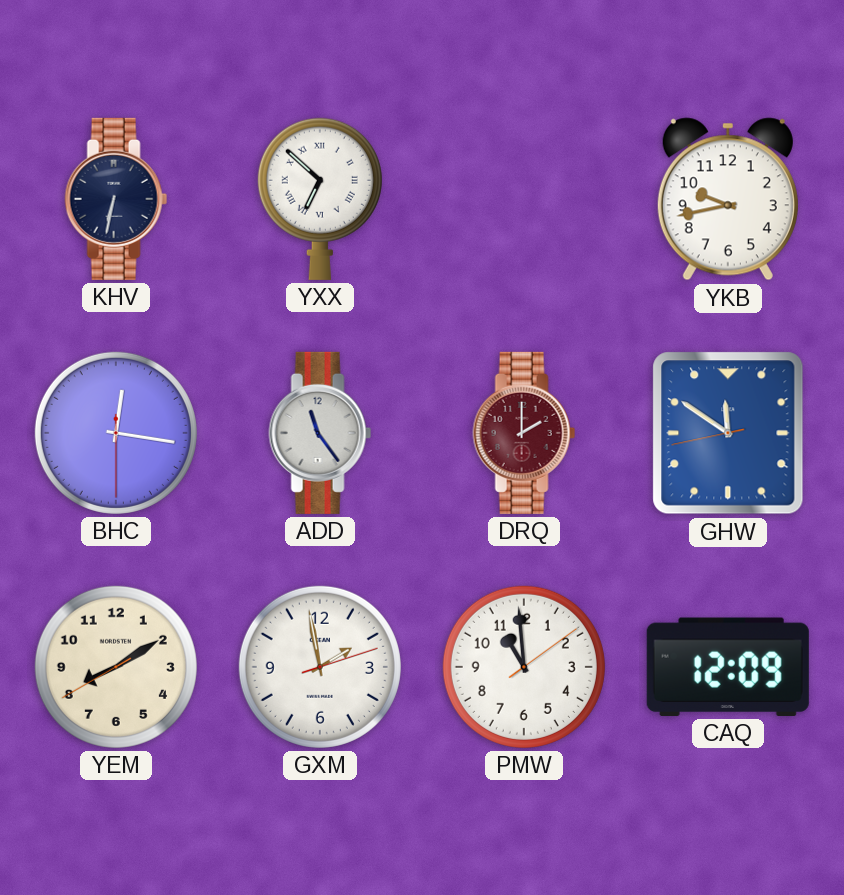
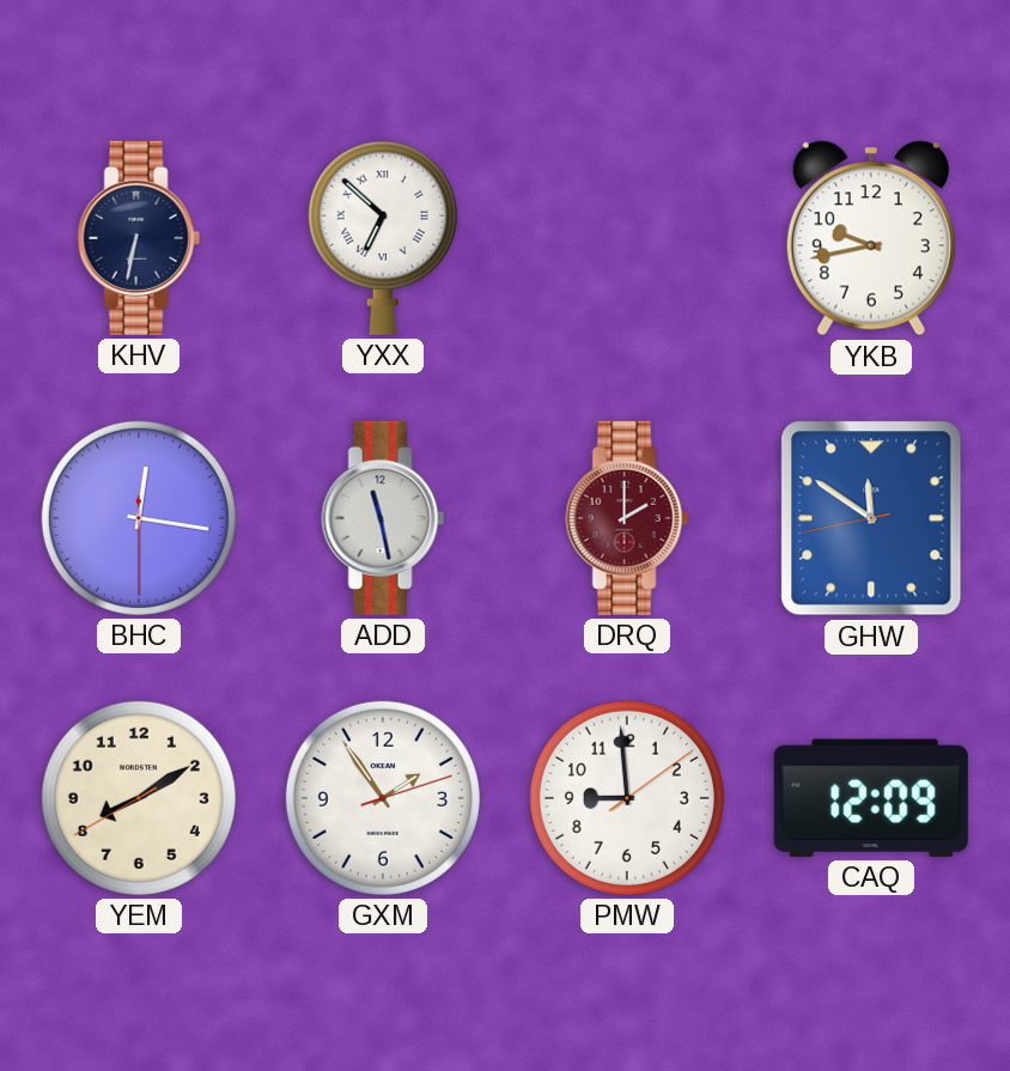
ADD: 11:24 -> 11:28 (383, 518)
GXM: 1:58 -> 1:54 (383, 798)
PMW: 10:59 -> 8:59 (627, 798)
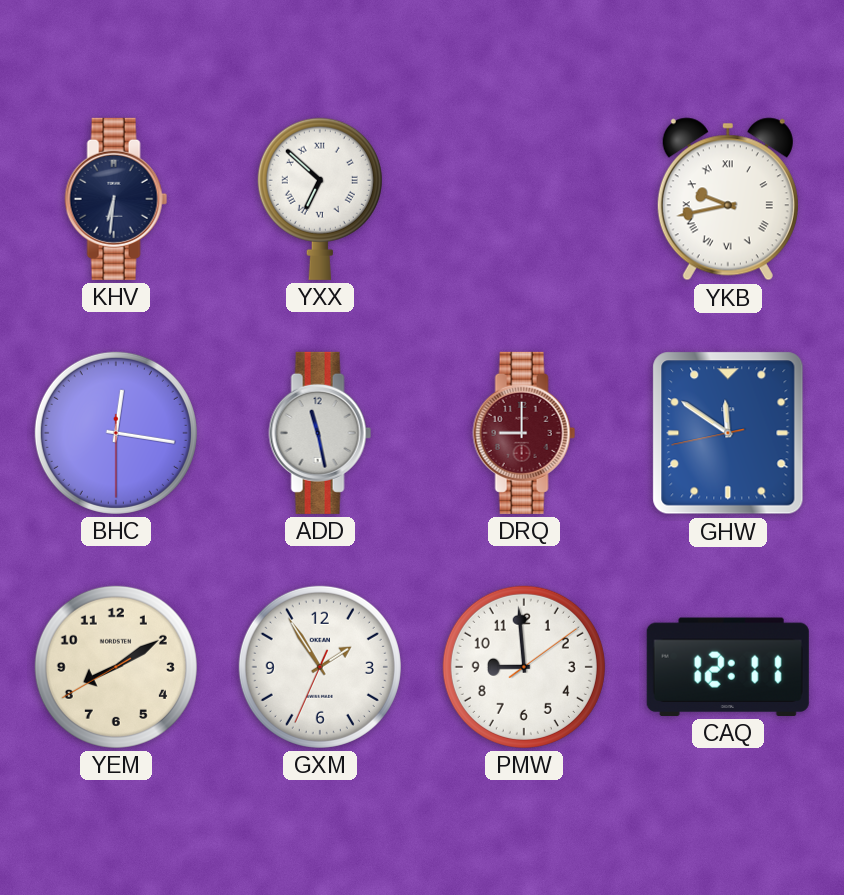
KHV: 6:32 -> 6:31 (116, 199)
YKB numerals: Arabic -> Roman (728, 199)
DRQ: 2:00 -> 9:00 (524, 433)
GXM: 1:54:12 -> 1:54:34 (320, 667)
CAQ: 12:09 -> 12:11 (728, 667)
